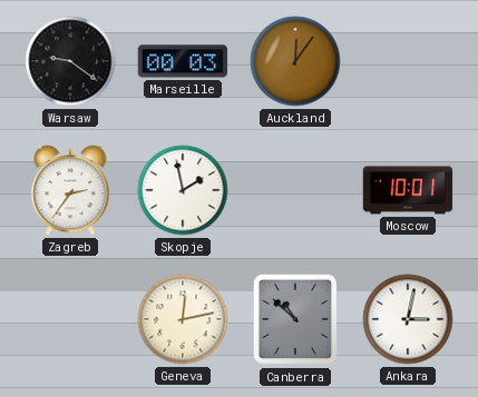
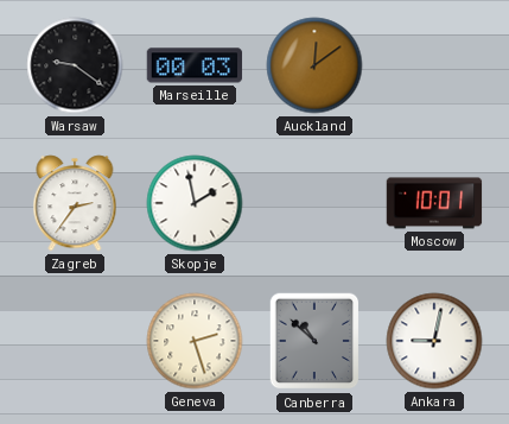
Auckland: 12:06 -> 12:09 (314, 65)
Geneva: 12:13 -> 2:27 (195, 341)
Ankara: 3:02 -> 9:02 (434, 341)
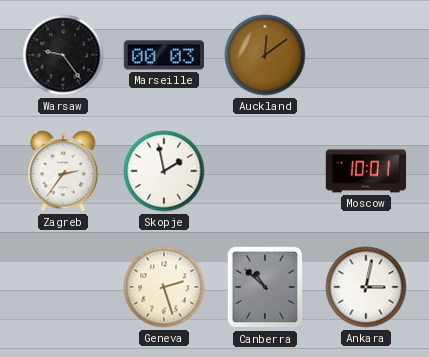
Warsaw: 9:21 -> 9:24 (63, 55)
Ankara: 9:02 -> 3:02 (366, 287)
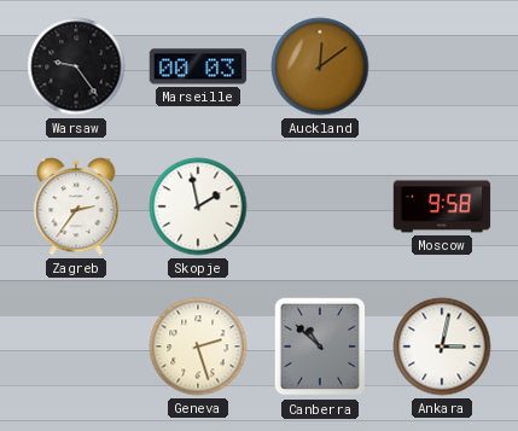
Moscow: 10:01 -> 9:58 (442, 206)
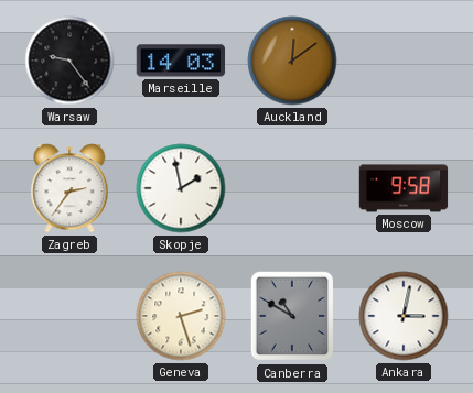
Marseille: 00:03 -> 14:03 (181, 61)
Canberra: 10:52 -> 10:50 (292, 316)
